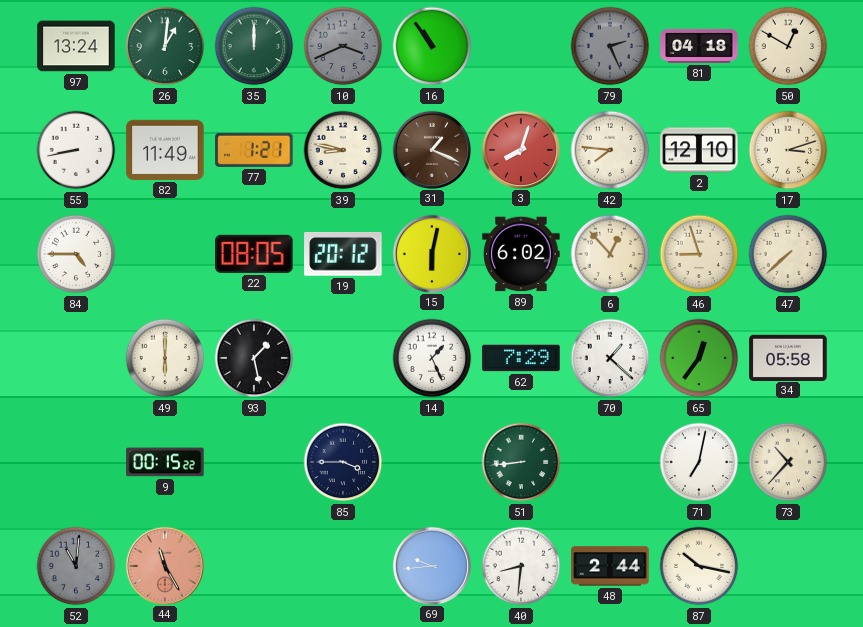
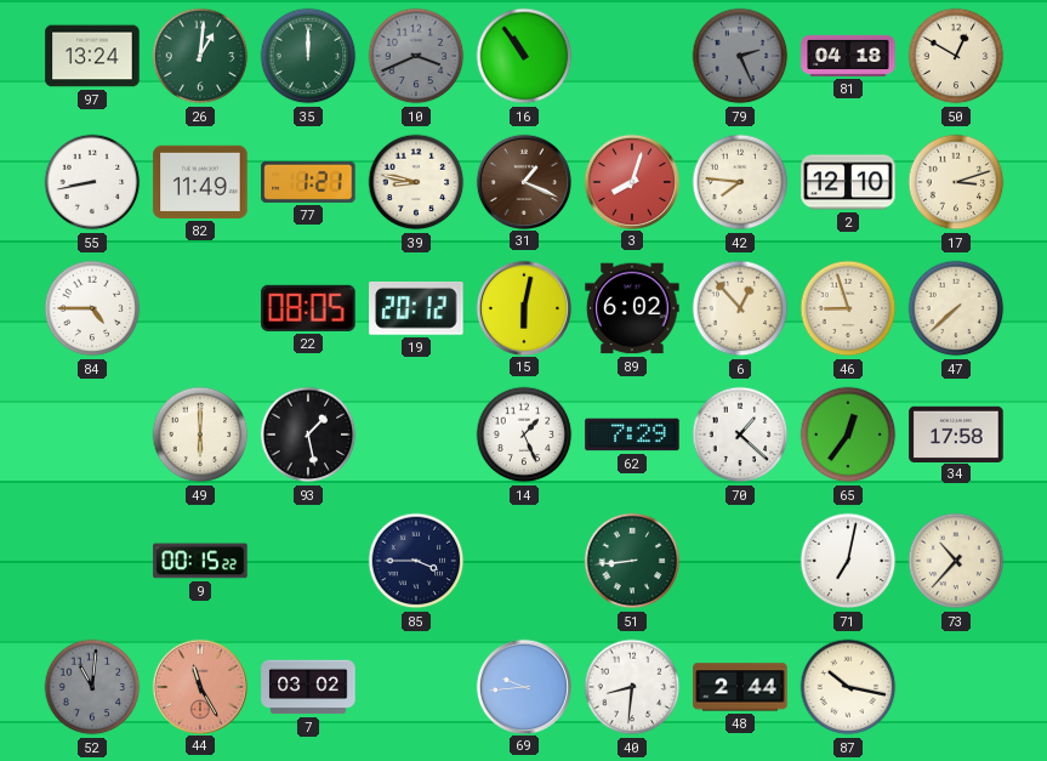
34: 05:58 -> 17:58 (956, 433)
7: none -> 03:02 (308, 687)
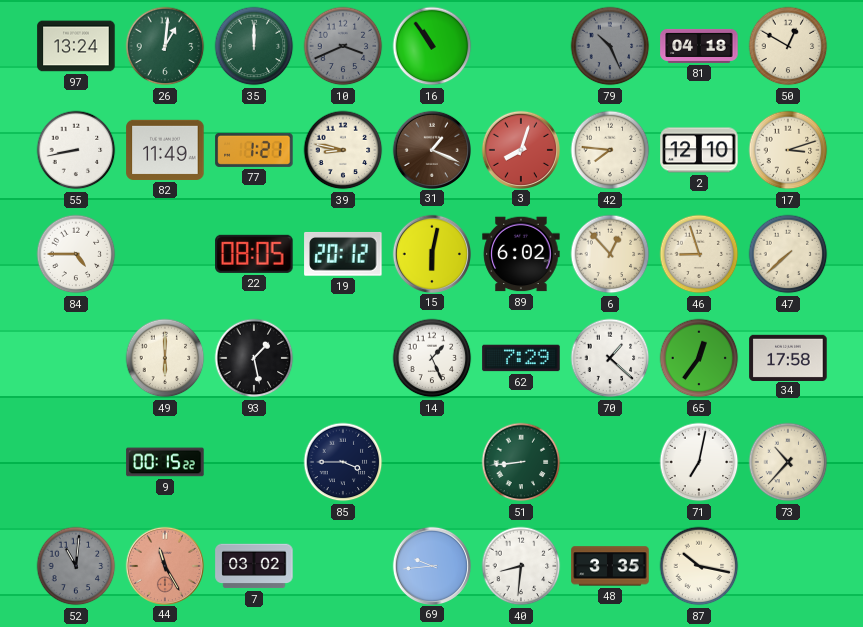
79: 2:26 -> 10:26 (610, 46)
48: 2:44 -> 3:35 (610, 566)
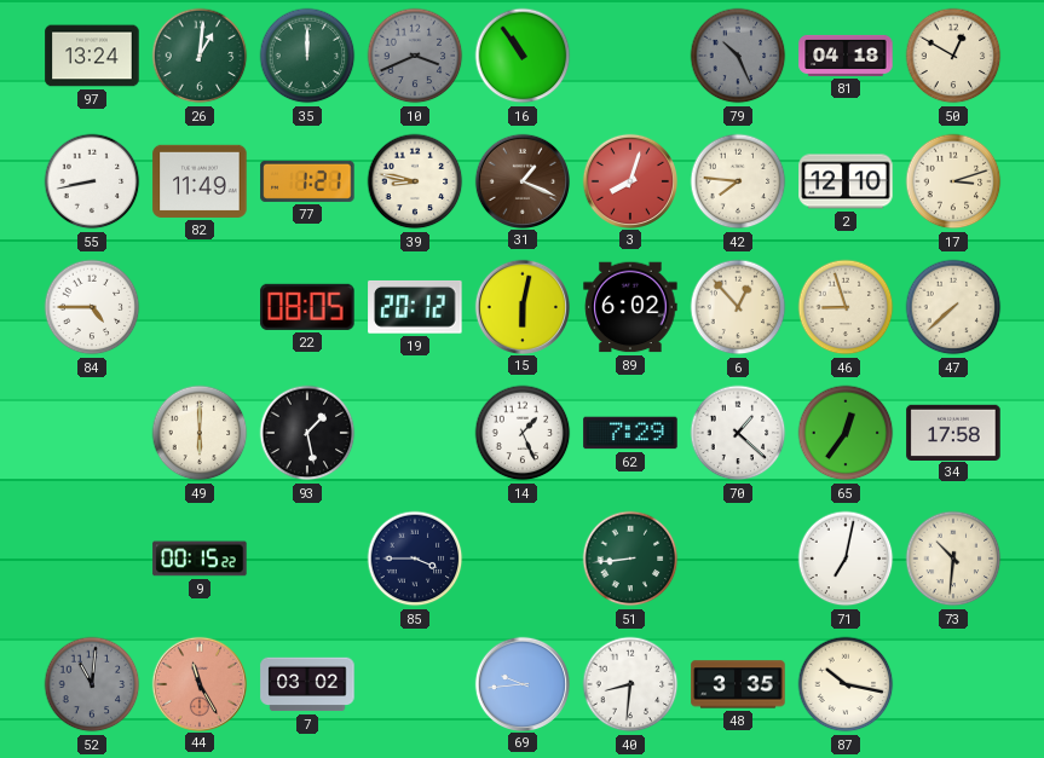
73: 10:37 -> 10:31 (953, 559)
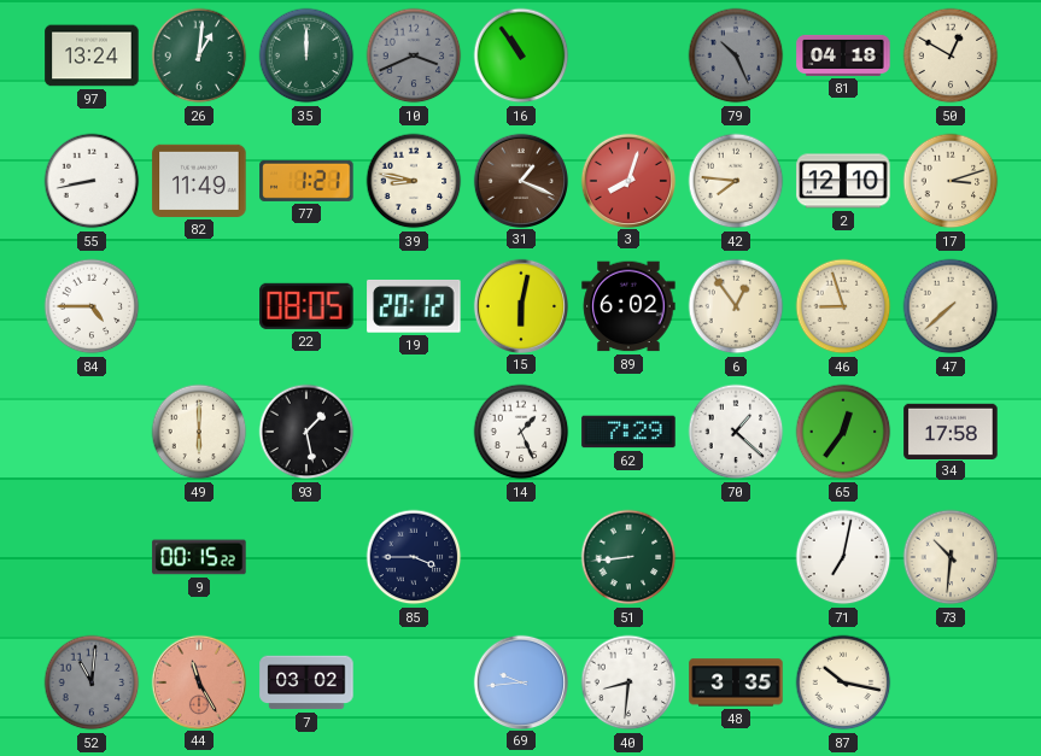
6: 12:53 -> 12:54 (736, 306)
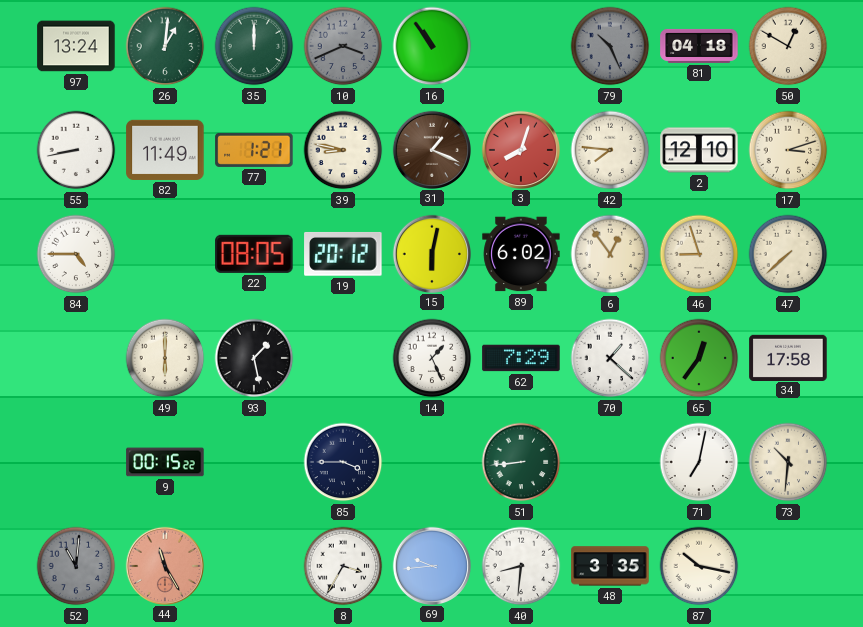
7: 03:02 -> none (306, 682)
8: none -> 3:35 (343, 566)
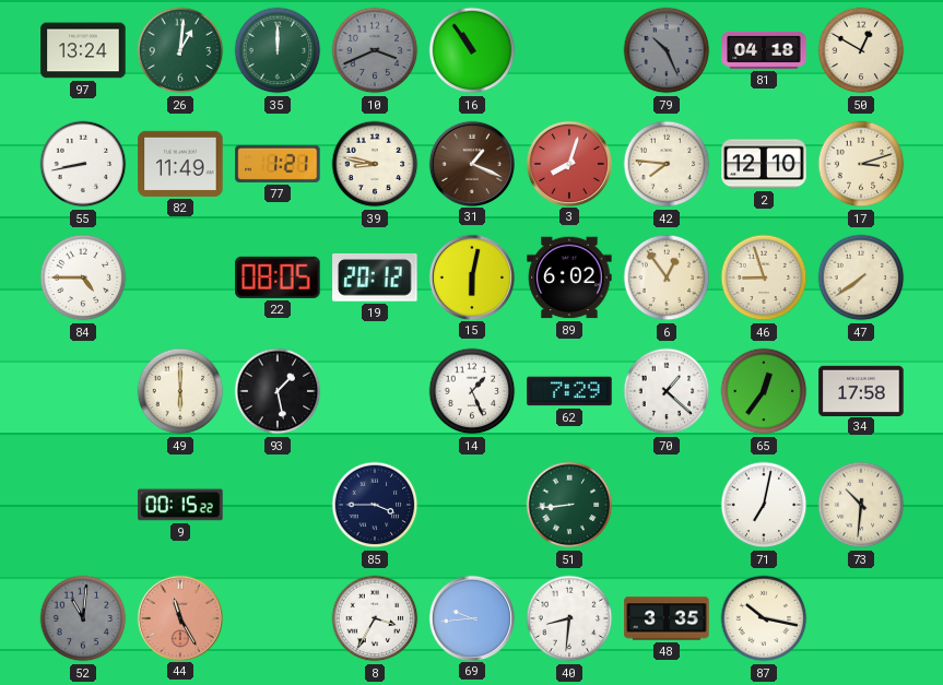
47: 7:38 -> 7:39 (861, 277)
